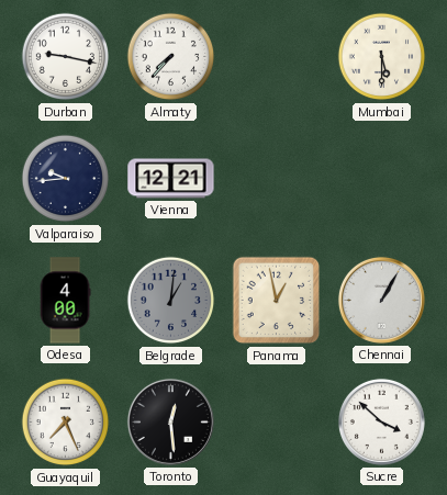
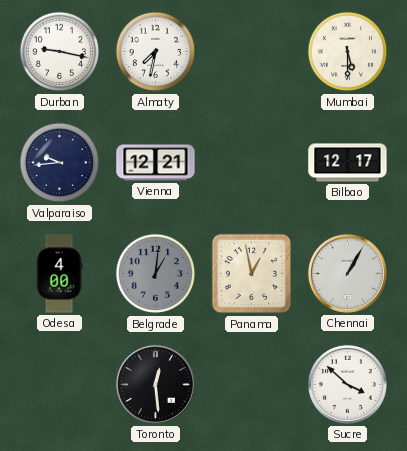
Almaty: 7:37 -> 7:32 (156, 52)
Bilbao: none -> 12:17 (348, 163)
Guayaquil: 7:26 -> none (66, 423)
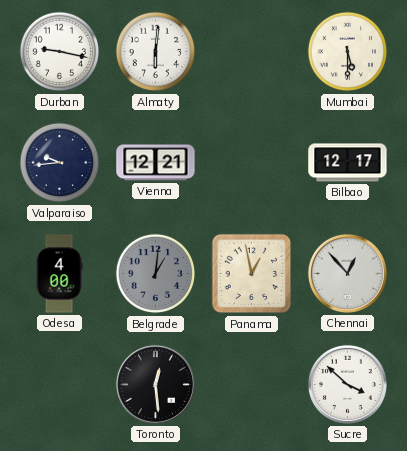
Almaty: 7:32 -> 6:01 (156, 52)
Chennai: 1:05 -> 12:53 (347, 273)
